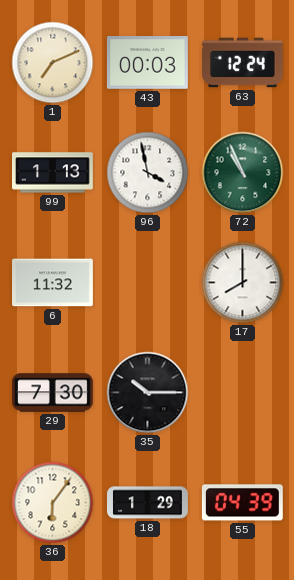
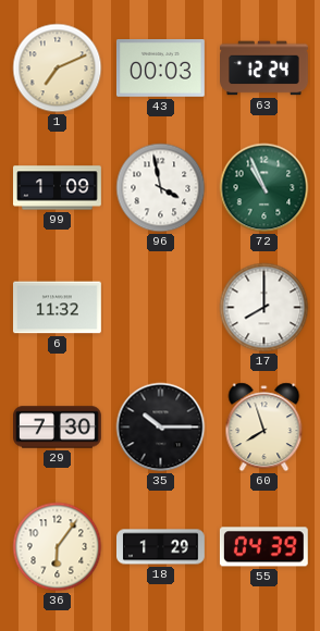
99: 1:13 -> 1:09 (58, 188)
60: none -> 7:57 (264, 428)
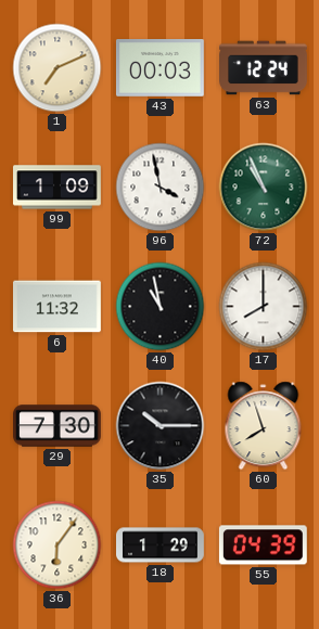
40: none -> 10:58 (161, 307)
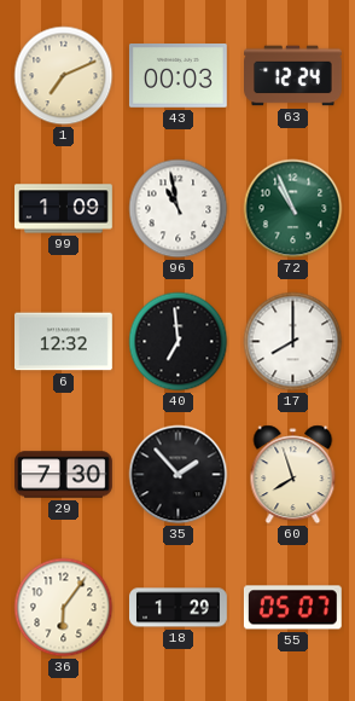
96: 3:58 -> 10:58 (179, 209)
6: 11:32 -> 12:32 (64, 342)
40: 10:58 -> 6:59 (179, 342)
35: 10:15 -> 1:53 (179, 475)
55: 04:39 -> 05:07 (292, 608)
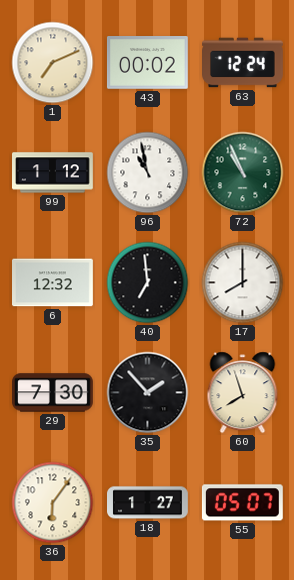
43: 00:03 -> 00:02 (147, 63)
99: 1:09 -> 1:12 (53, 173)
18: 1:29 -> 1:27 (148, 503)
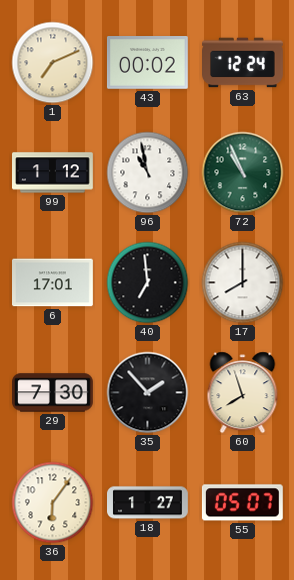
6: 12:32 -> 17:01 (53, 283)
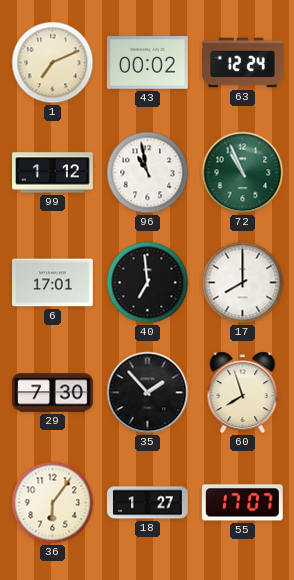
55: 05:07 -> 17:07 (242, 503)
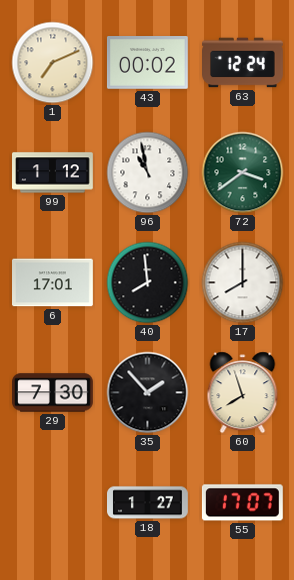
72: 10:56 -> 3:39 (243, 173)
40: 6:59 -> 7:59 (148, 283)
36: 6:06 -> none (53, 503)
